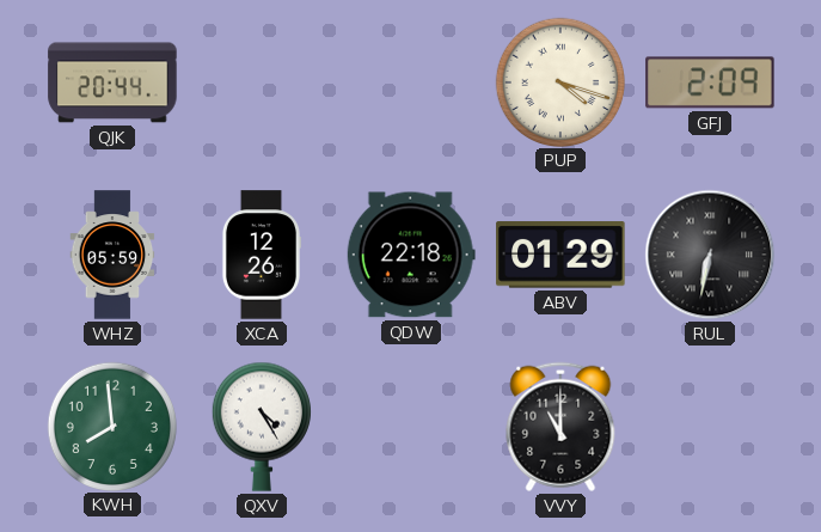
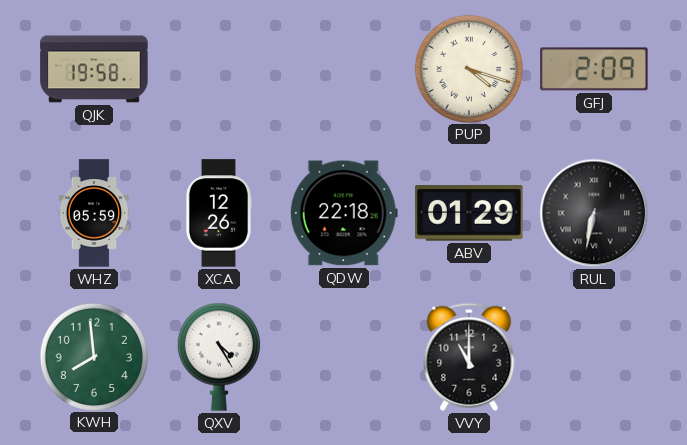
QJK: 20:44 -> 19:58 (94, 69)
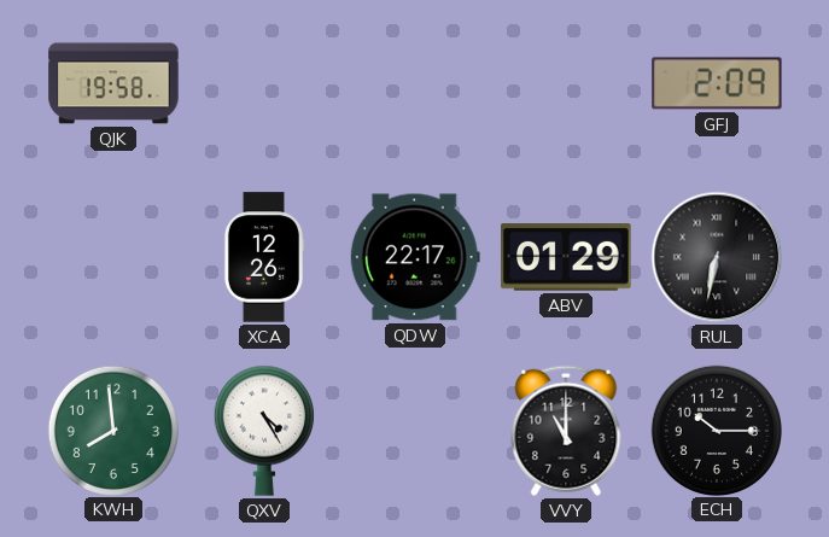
PUP: 4:18 -> none (468, 68)
WHZ: 05:59 -> none (94, 213)
QDW: 22:18 -> 22:17 (415, 257)
ECH: none -> 10:15 (716, 430)
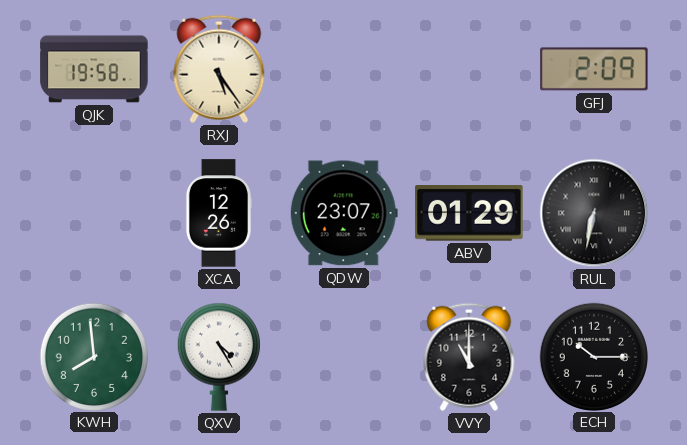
RXJ: none -> 5:24 (219, 69)
QDW: 22:17 -> 23:07 (344, 213)
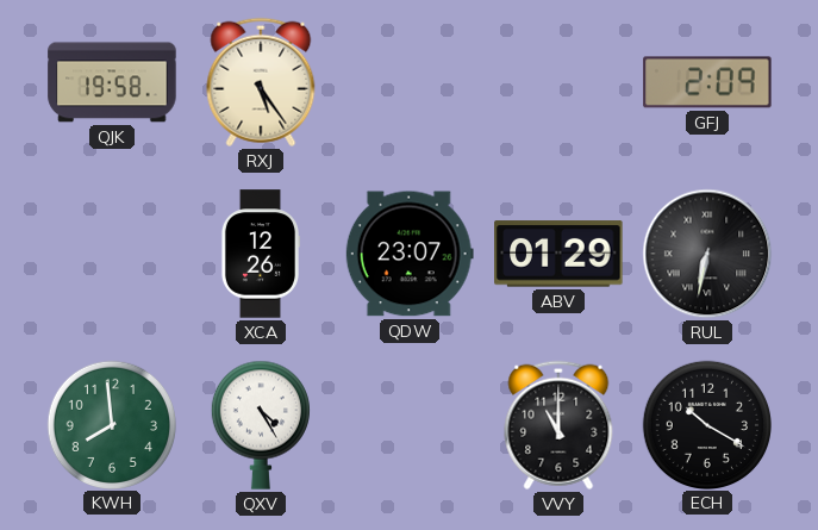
ECH: 10:15 -> 10:20 (706, 424)
